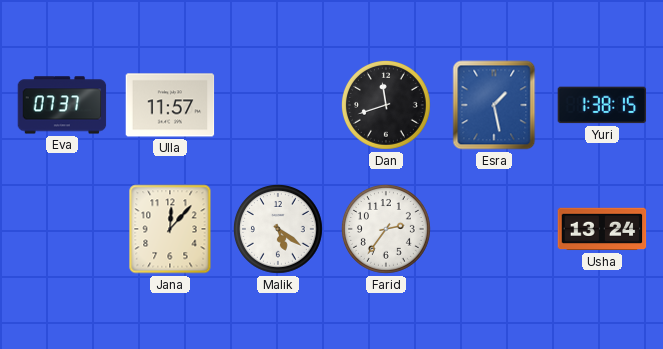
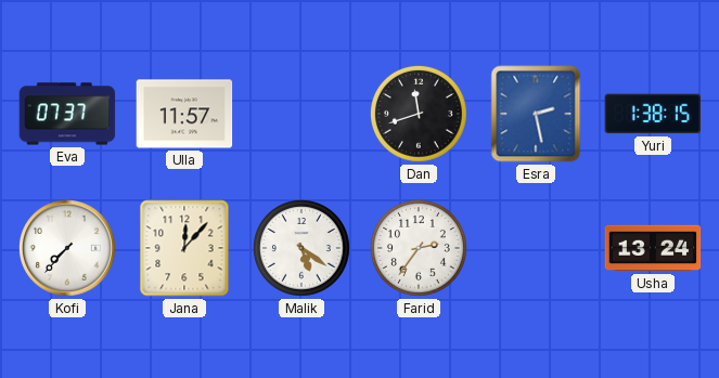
Esra: 1:28 -> 2:28 (536, 114)
Kofi: none -> 7:37 (68, 249)
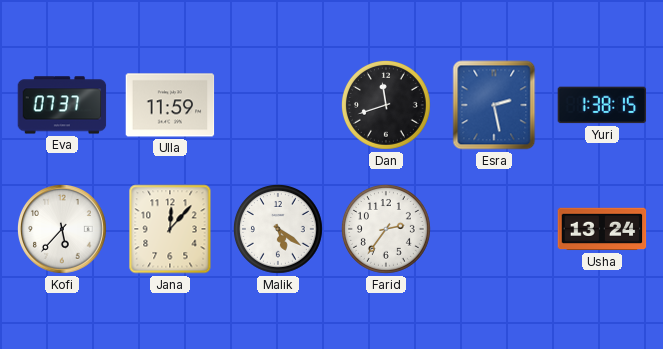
Ulla: 11:57 -> 11:59 (170, 105)
Kofi: 7:37 -> 5:37 (63, 230)
